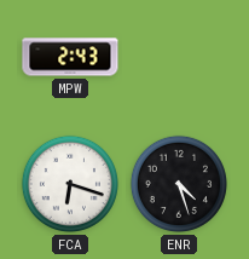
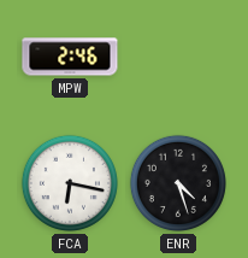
MPW: 2:43 -> 2:46 (70, 57)
FCA: 6:18 -> 6:17 (70, 183)
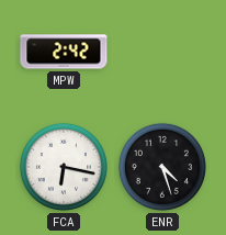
MPW: 2:46 -> 2:42 (64, 52)
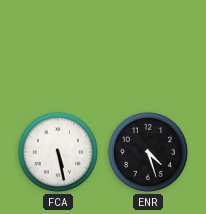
MPW: 2:42 -> none (64, 52)
FCA: 6:17 -> 5:28 (58, 152)
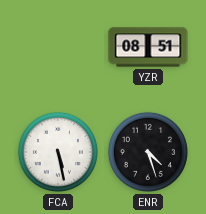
YZR: none -> 08:51 (148, 47)
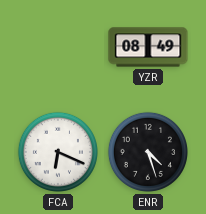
YZR: 08:51 -> 08:49 (148, 47)
FCA: 5:28 -> 6:19 (58, 152)
